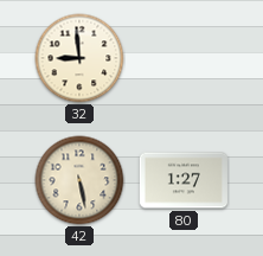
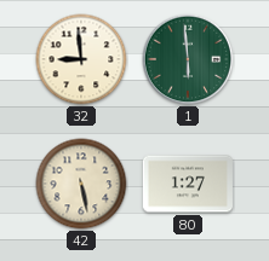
1: none -> 5:59 (188, 59)
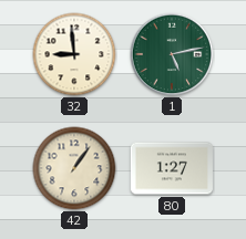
1: 5:59 -> 5:13 (172, 54)
42: 5:28 -> 1:06 (74, 168)
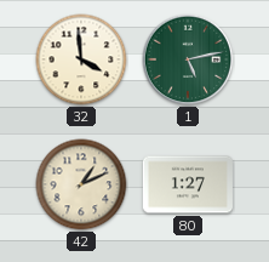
32: 8:59 -> 3:59 (81, 59)
42: 1:06 -> 1:11 (81, 184)
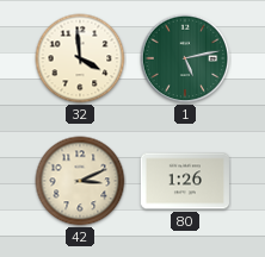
42: 1:11 -> 3:11 (80, 181)
80: 1:27 -> 1:26 (185, 181)
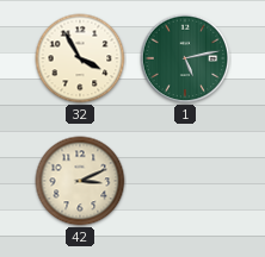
32: 3:59 -> 3:55 (80, 58)
80: 1:26 -> none (185, 181)
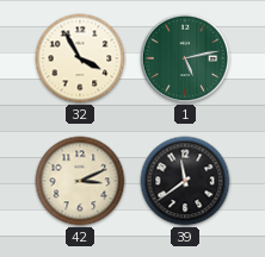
39: none -> 11:39 (185, 181)
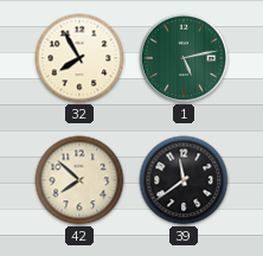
32: 3:55 -> 7:55 (79, 58)
42: 3:11 -> 7:52 (79, 180)
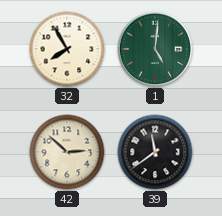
1: 5:13 -> 5:01 (155, 49)
42: 7:52 -> 2:52 (67, 152)
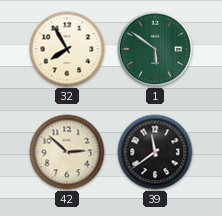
1: 5:01 -> 5:51 (155, 49)
